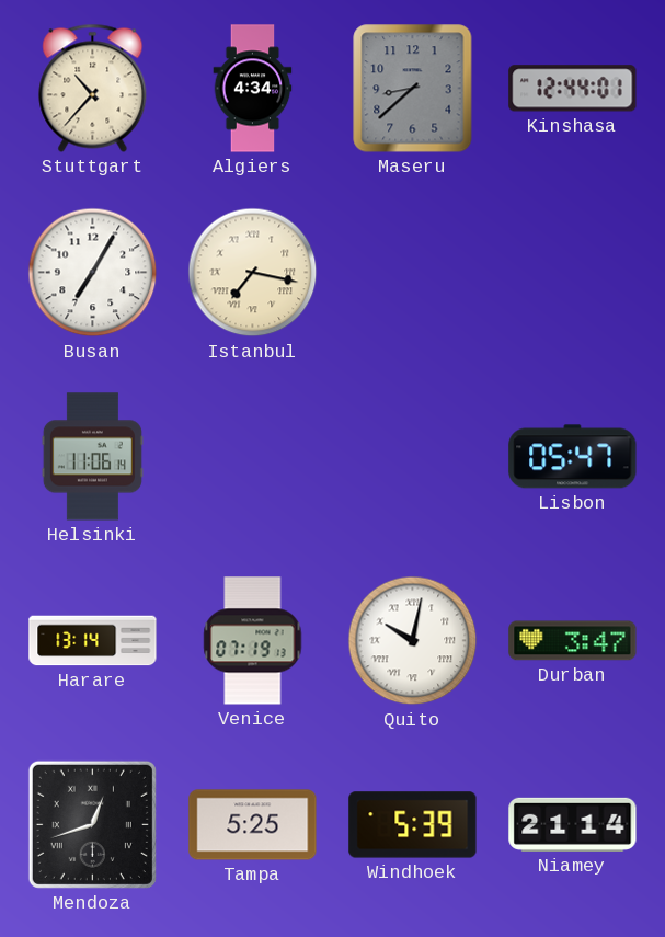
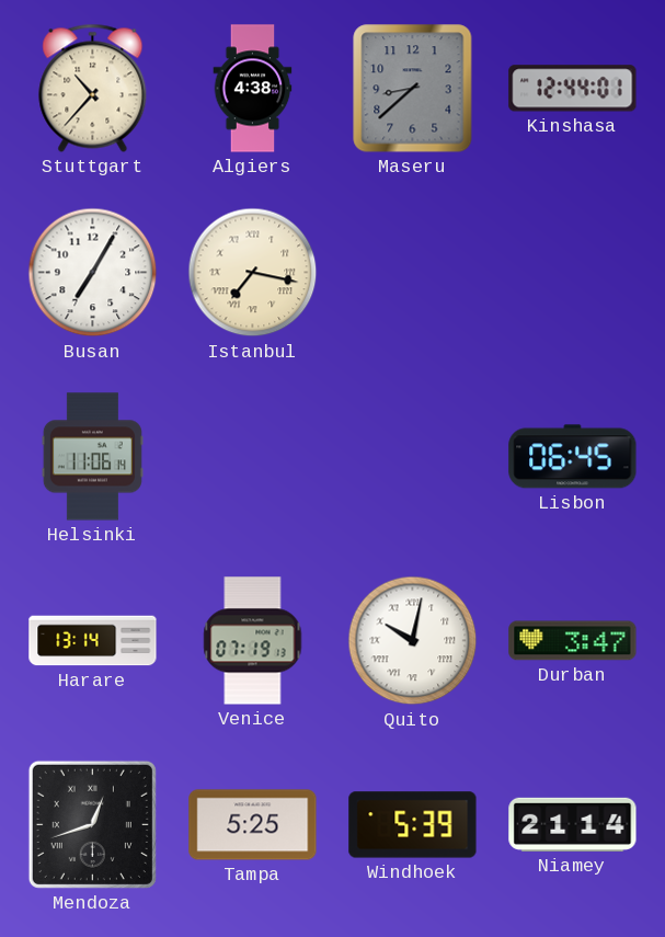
Algiers: 4:34 -> 4:38 (253, 89)
Lisbon: 05:47 -> 06:45 (573, 457)
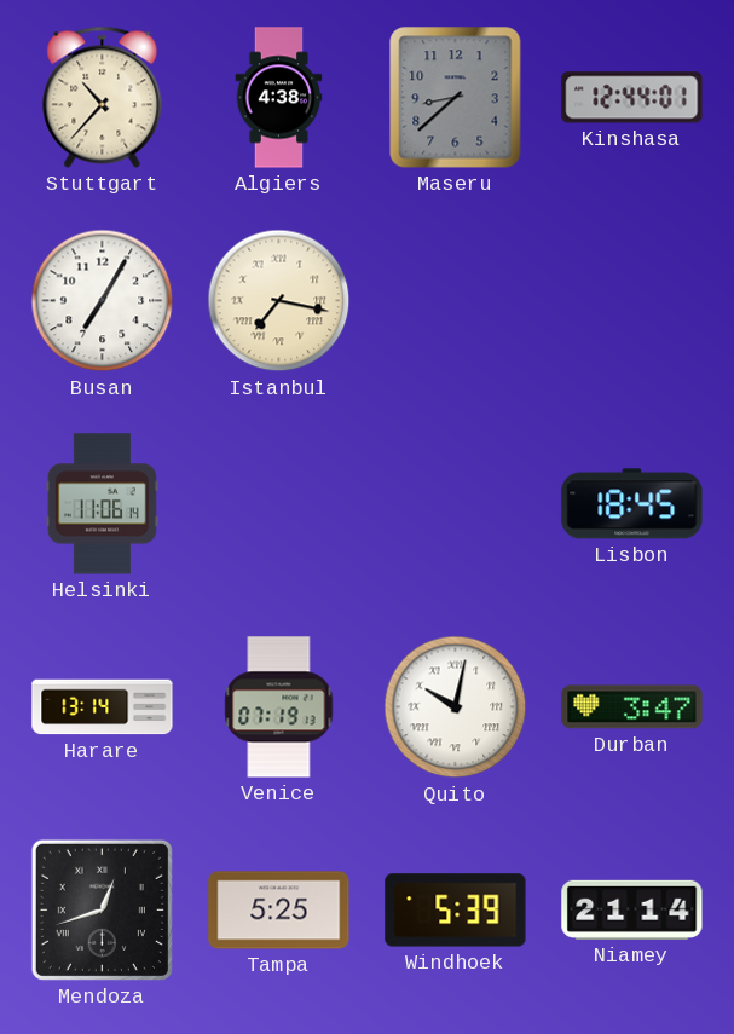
Lisbon: 06:45 -> 18:45 (632, 504)
